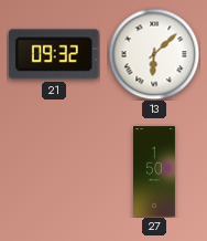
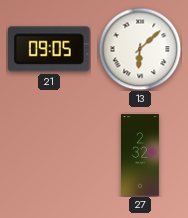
21: 09:32 -> 09:05 (49, 49)
27: 1:50 -> 2:32 (141, 155)
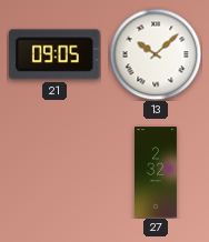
13: 6:08 -> 10:08 (156, 54)
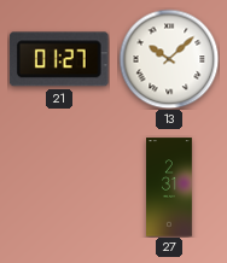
21: 09:05 -> 01:27 (59, 59)
27: 2:32 -> 2:31 (170, 187)
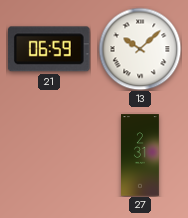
21: 01:27 -> 06:59 (49, 49)
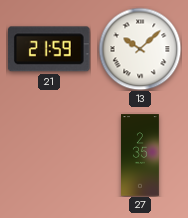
21: 06:59 -> 21:59 (49, 49)
27: 2:31 -> 2:35 (141, 155)
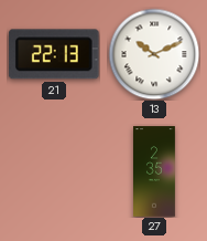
21: 21:59 -> 22:13 (54, 54)
13: 10:08 -> 10:11 (154, 54)
